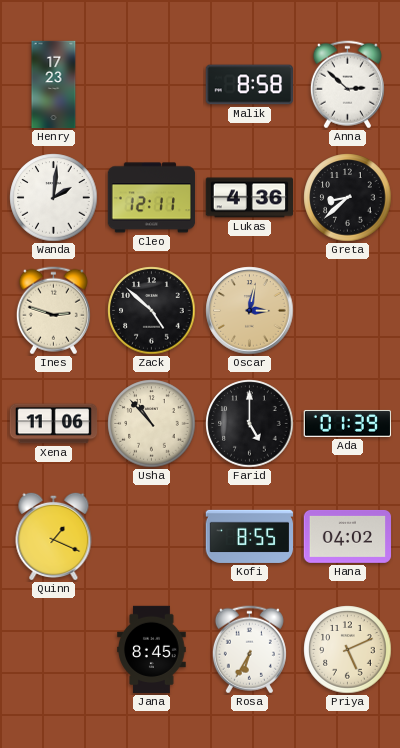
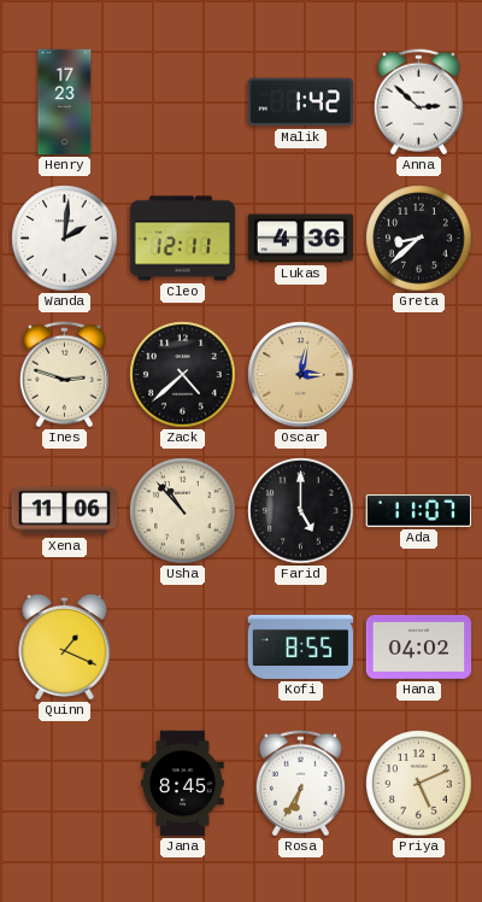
Malik: 8:58 -> 1:42 (301, 102)
Zack: 4:52 -> 4:38 (183, 375)
Ada: 01:39 -> 11:07 (418, 510)
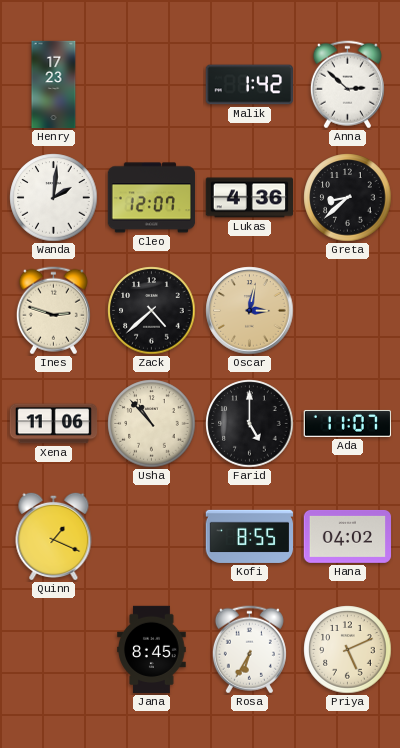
Cleo: 12:11 -> 12:07 (152, 198)
